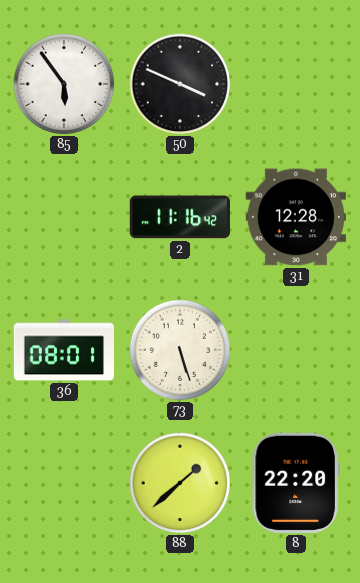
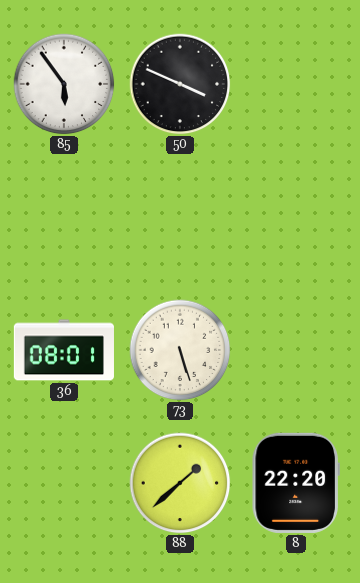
2: 11:16 -> none (180, 217)
31: 12:28 -> none (296, 217)
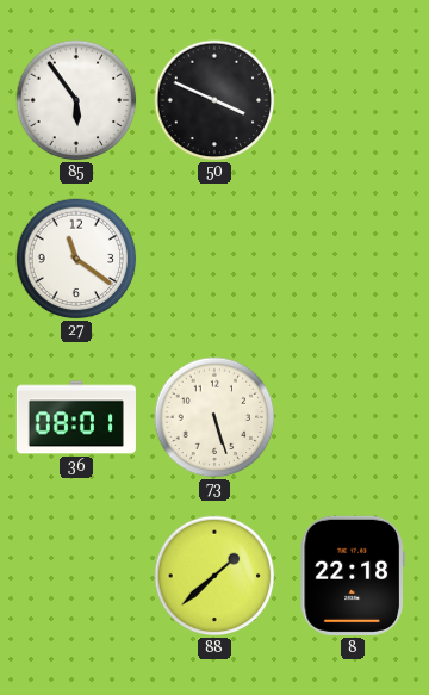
27: none -> 11:21 (76, 259)
8: 22:20 -> 22:18 (353, 576)
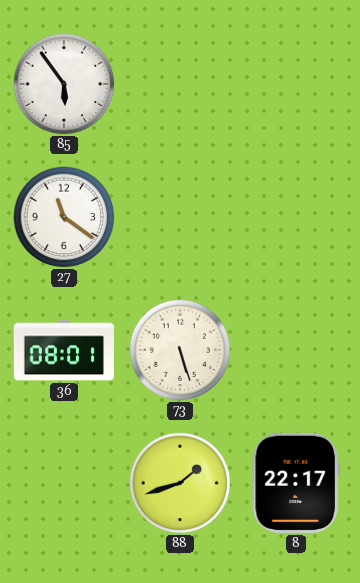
50: 3:49 -> none (214, 100)
88: 1:38 -> 1:42 (180, 483)
8: 22:18 -> 22:17 (296, 483)
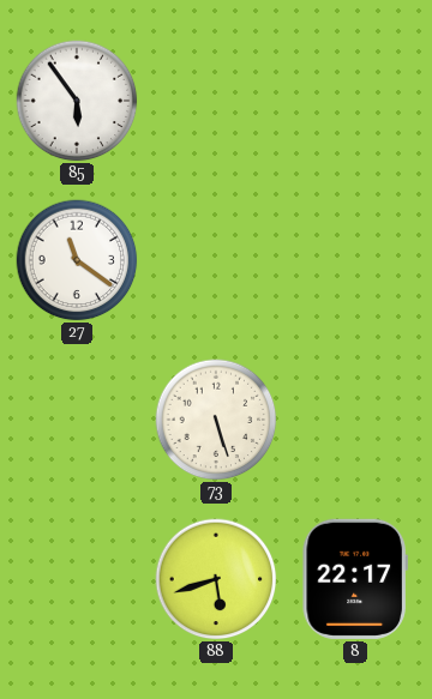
36: 08:01 -> none (64, 350)
88: 1:42 -> 5:42 (216, 579)
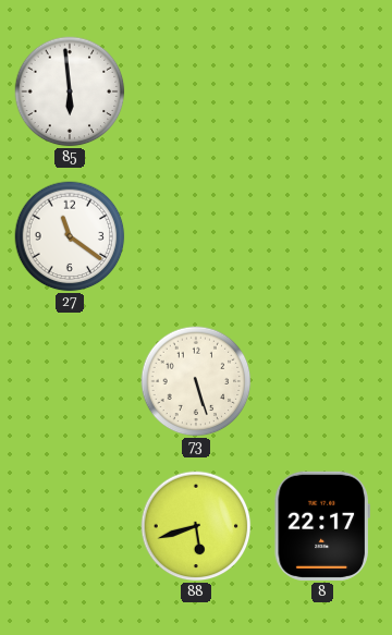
85: 5:54 -> 5:59 (70, 91)
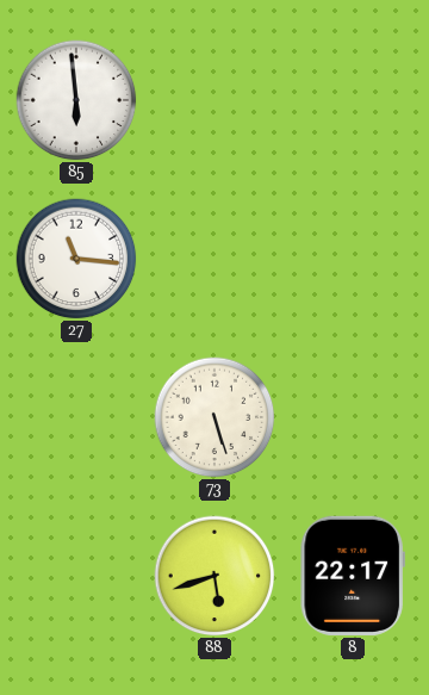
27: 11:21 -> 11:16 (76, 259)
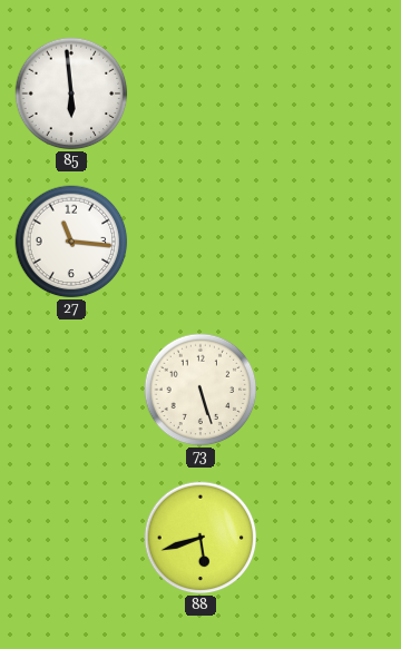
8: 22:17 -> none (353, 576)
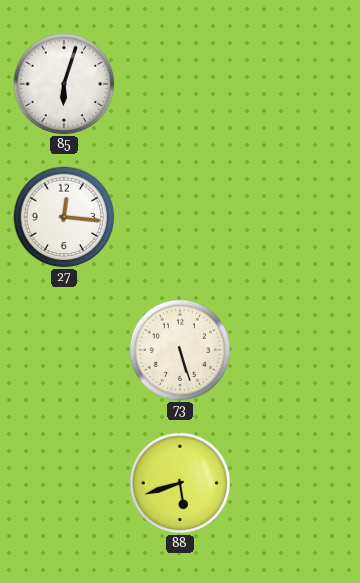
85: 5:59 -> 6:03 (64, 84)
27: 11:16 -> 12:16 (64, 217)
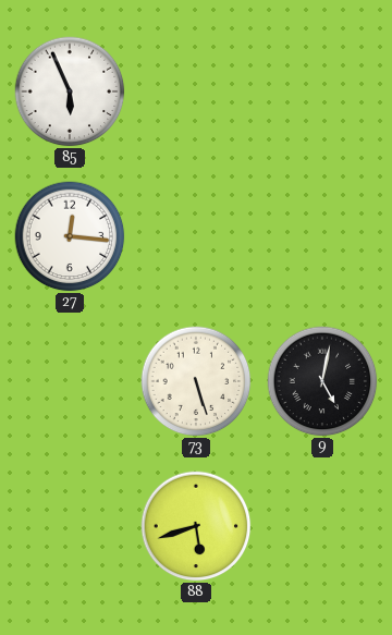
85: 6:03 -> 5:56 (70, 91)
9: none -> 5:02 (322, 381)
